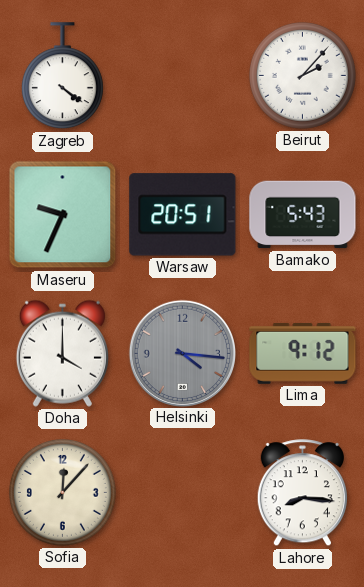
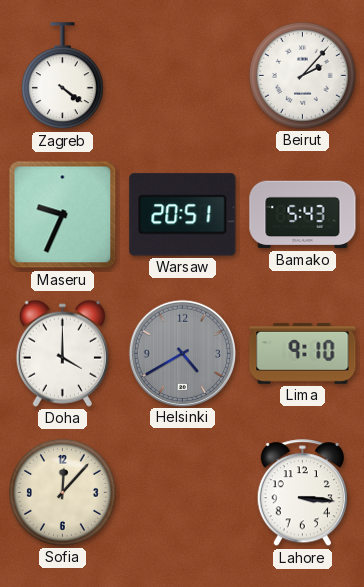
Helsinki: 4:16 -> 4:40 (182, 353)
Lima: 9:12 -> 9:10 (303, 353)
Lahore: 8:16 -> 3:16 (302, 493)
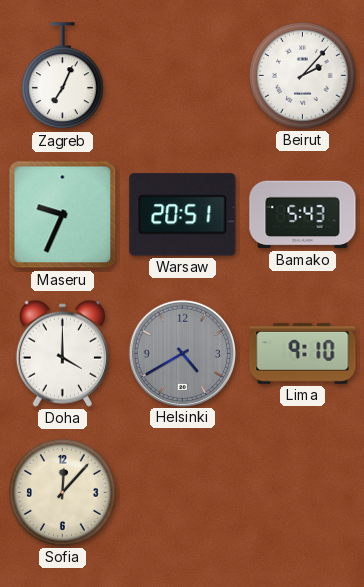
Zagreb: 4:21 -> 7:04 (62, 76)
Lahore: 3:16 -> none (302, 493)
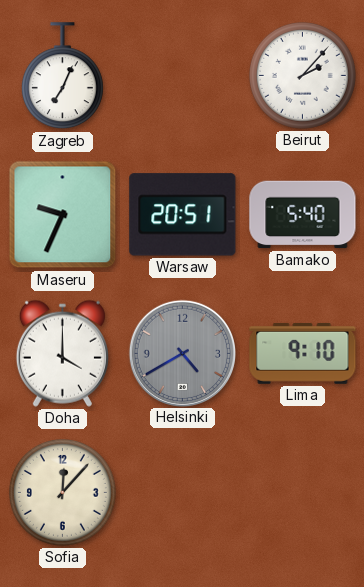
Bamako: 5:43 -> 5:40 (303, 215)
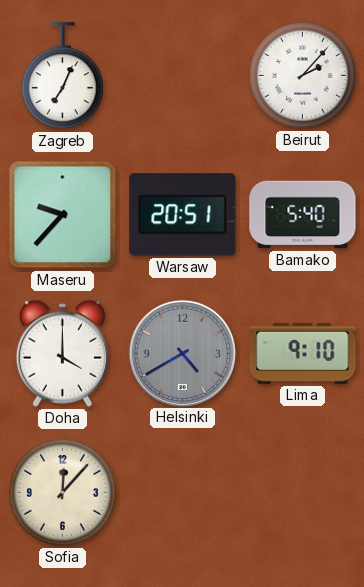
Maseru: 9:34 -> 9:37 (63, 215)
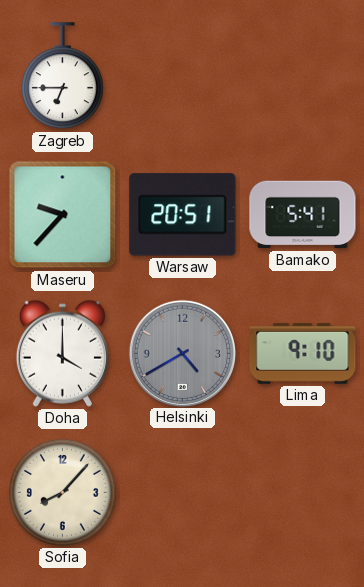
Zagreb: 7:04 -> 6:45 (62, 76)
Beirut: 2:07 -> none (302, 75)
Bamako: 5:40 -> 5:41 (303, 215)
Sofia: 12:07 -> 8:07 (62, 492)
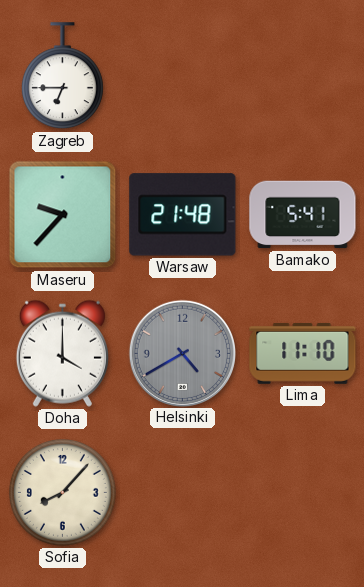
Warsaw: 20:51 -> 21:48 (183, 215)
Lima: 9:10 -> 11:10 (303, 353)
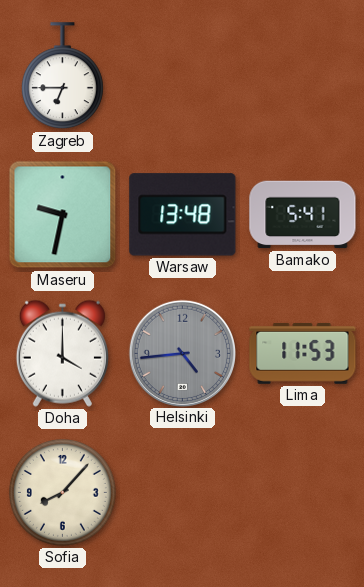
Maseru: 9:37 -> 9:32 (63, 215)
Warsaw: 21:48 -> 13:48 (183, 215)
Helsinki: 4:40 -> 4:44 (182, 353)
Lima: 11:10 -> 11:53 (303, 353)
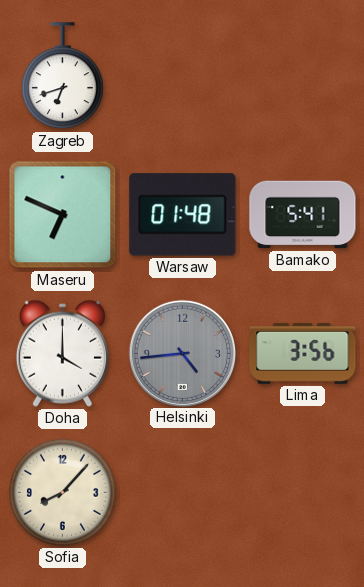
Zagreb: 6:45 -> 6:42 (62, 76)
Maseru: 9:32 -> 6:49 (63, 215)
Warsaw: 13:48 -> 01:48 (183, 215)
Lima: 11:53 -> 3:56 (303, 353)
